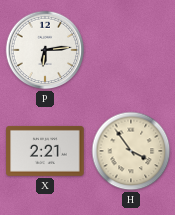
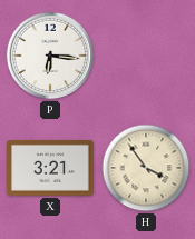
P: 6:14 -> 6:16 (50, 56)
X: 2:21 -> 3:21 (50, 168)
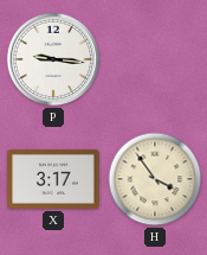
P: 6:16 -> 9:16 (53, 59)
X: 3:21 -> 3:17 (53, 179)
